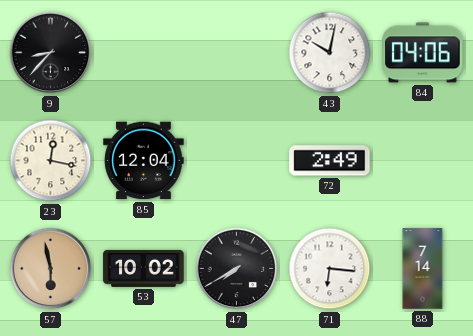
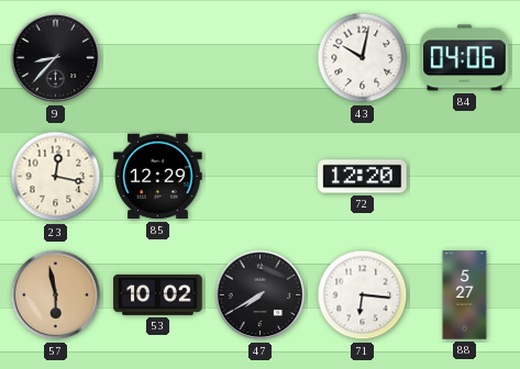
85: 12:04 -> 12:29 (158, 177)
72: 2:49 -> 12:20 (363, 177)
88: 7:14 -> 5:27 (465, 295)
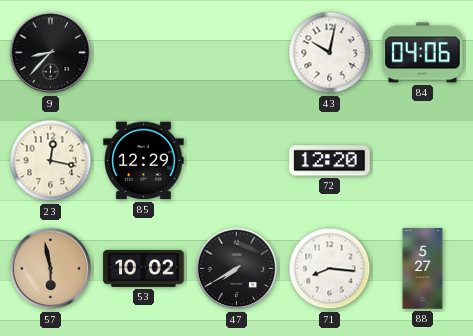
71: 6:16 -> 8:16 (330, 269)
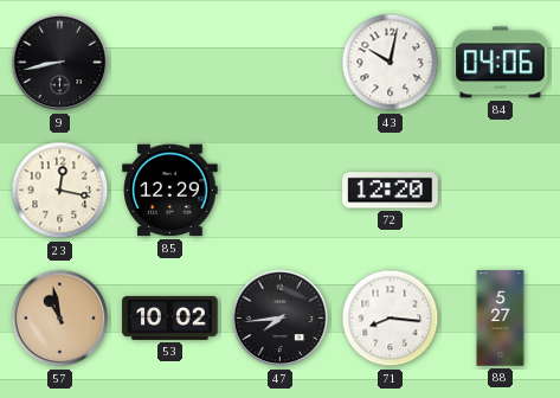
9: 8:37 -> 8:43 (60, 63)
57: 5:58 -> 10:58 (60, 319)
47: 7:40 -> 7:44 (281, 319)
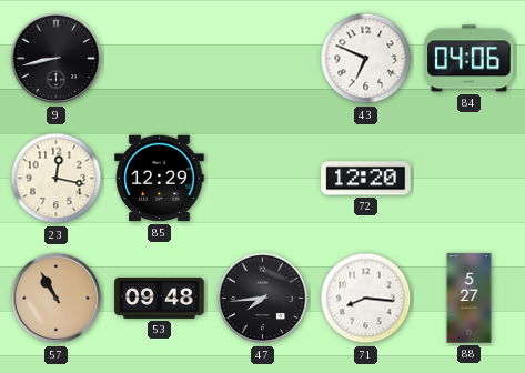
43: 10:02 -> 6:49 (366, 59)
57: 10:58 -> 10:55 (57, 299)
53: 10:02 -> 09:48 (160, 298)
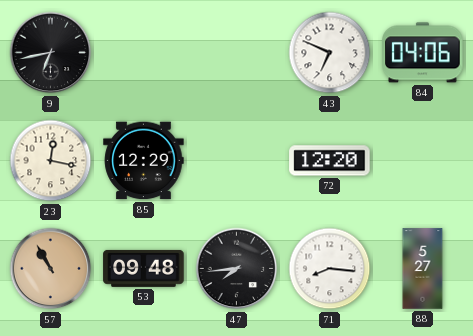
9: 8:43 -> 6:43 (51, 53)
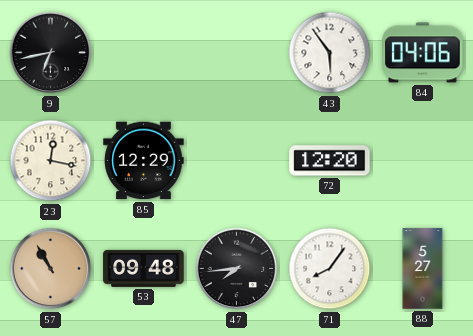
43: 6:49 -> 5:54 (330, 53)
71: 8:16 -> 8:06 (330, 269)
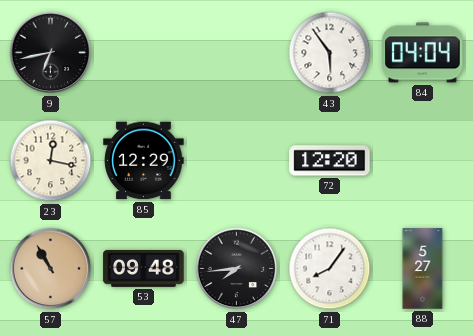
84: 04:06 -> 04:04 (423, 53)
